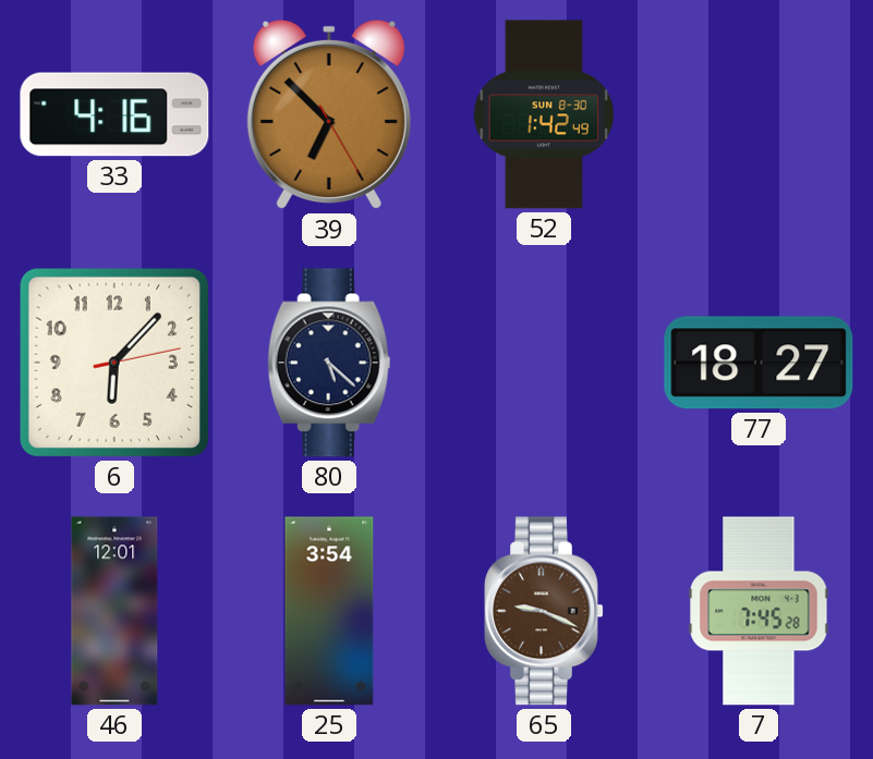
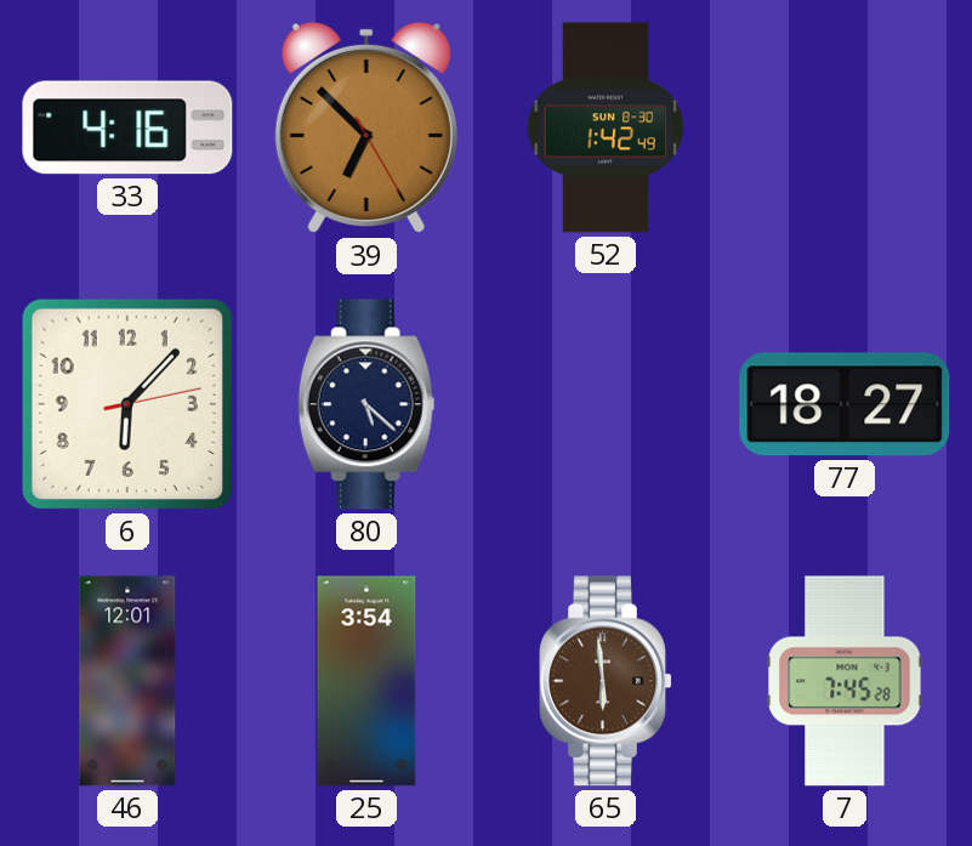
65: 9:19 -> 5:59 (606, 681)
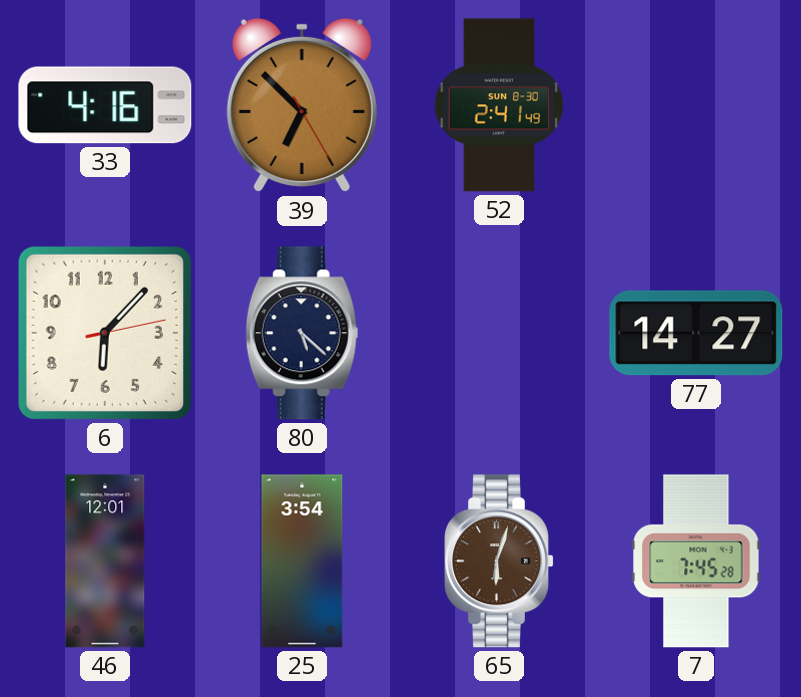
52: 1:42 -> 2:41 (499, 105)
77: 18:27 -> 14:27 (696, 333)
65: 5:59 -> 6:03 (499, 561)
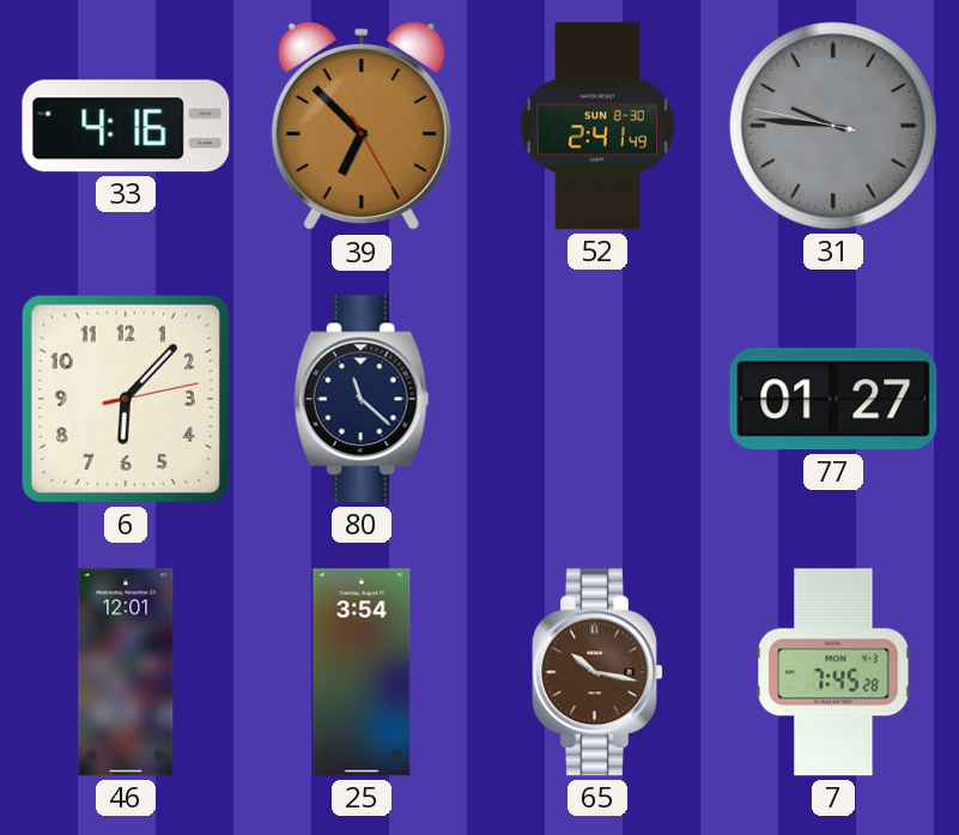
31: none -> 9:45 (834, 127)
80: 5:22 -> 11:22 (362, 399)
77: 14:27 -> 01:27 (833, 399)
65: 6:03 -> 10:17 (597, 672)
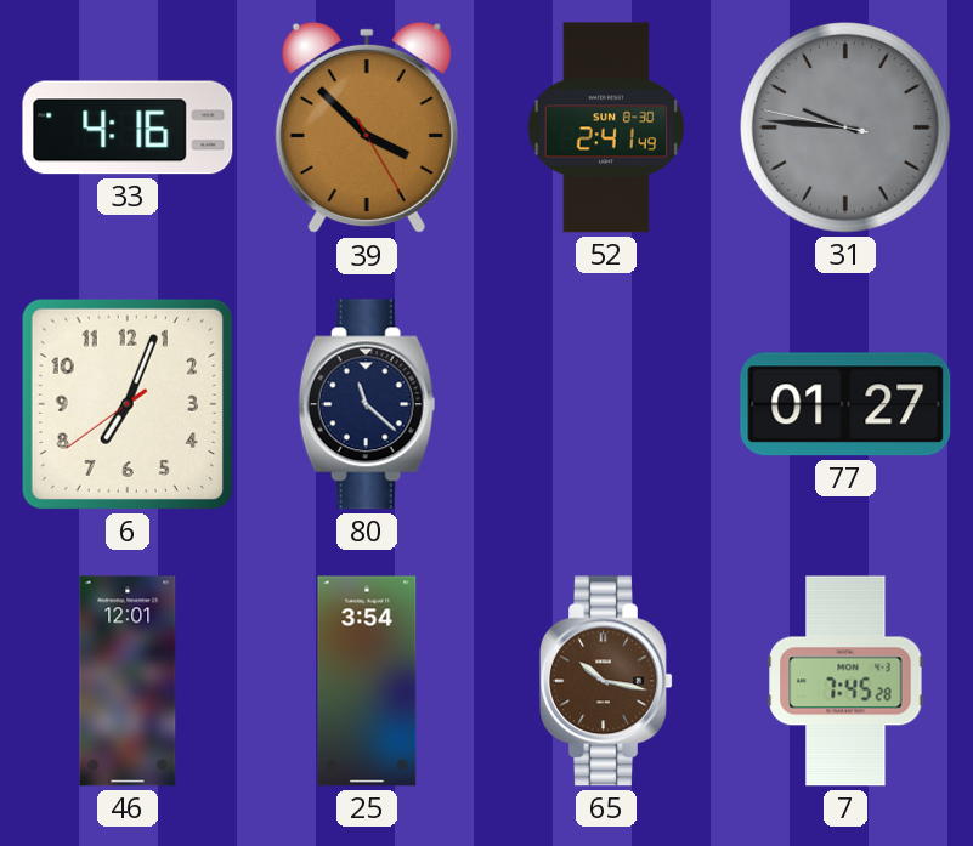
39: 6:52 -> 3:52 (367, 127)
6: 6:07 -> 7:03 (128, 404)
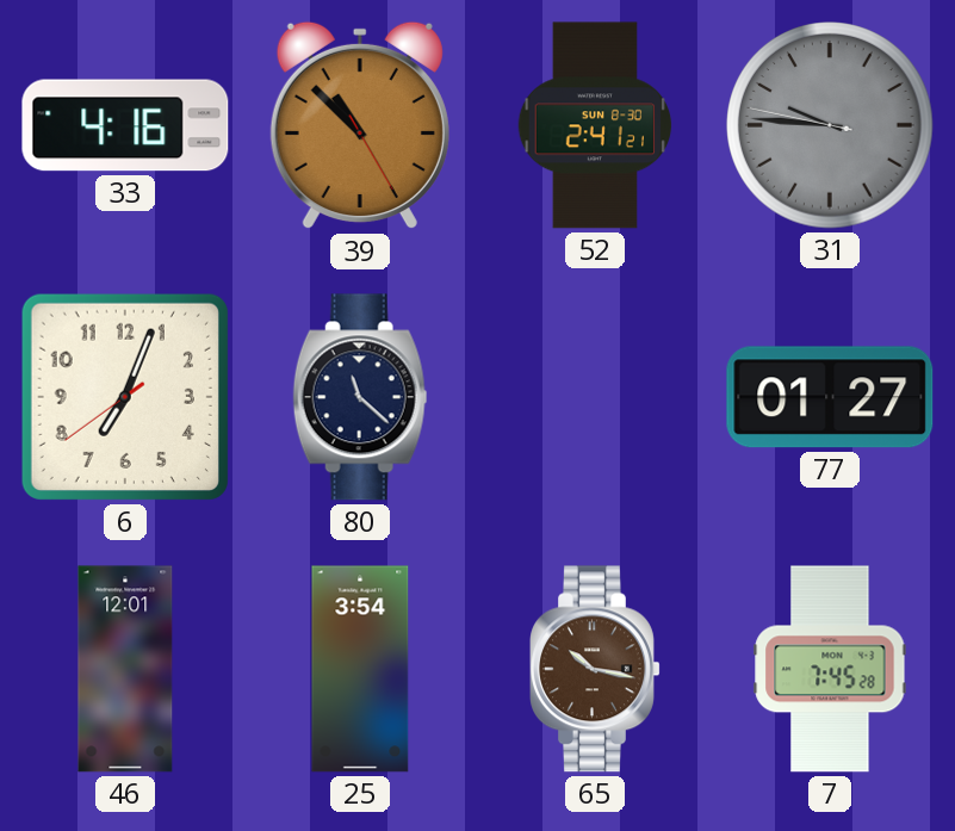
39: 3:52 -> 10:52 (360, 125)
52: 2:41:49 -> 2:41:21 (595, 125)
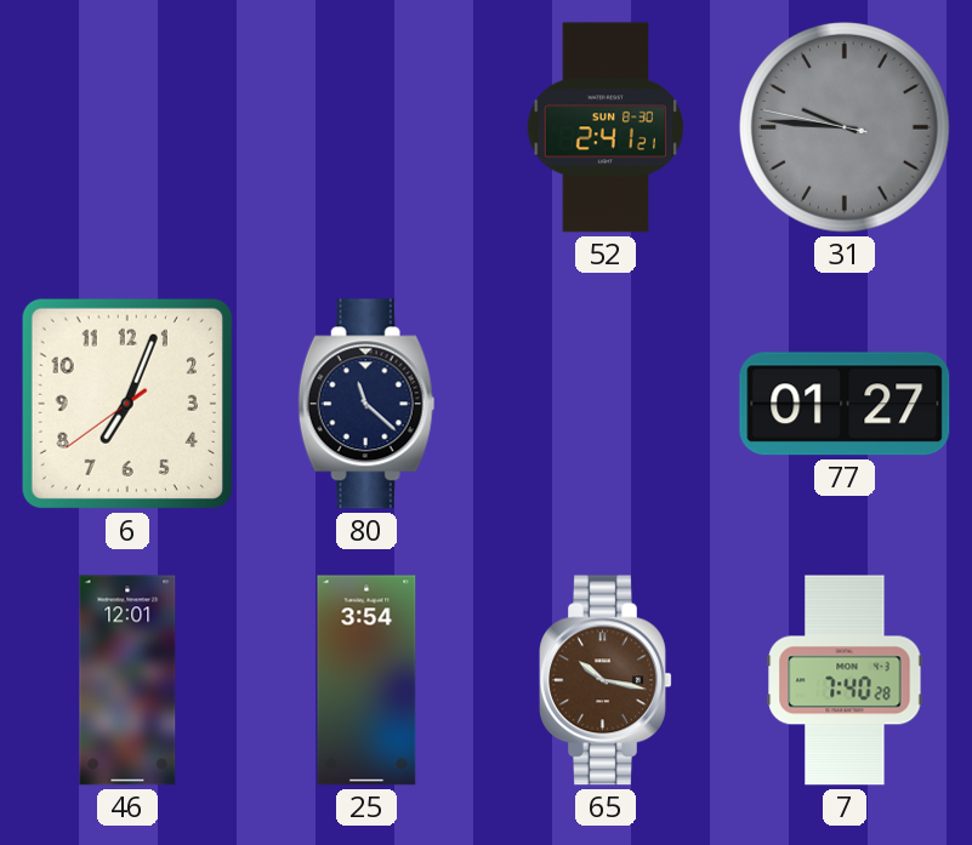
33: 4:16 -> none (125, 125)
39: 10:52 -> none (360, 125)
7: 7:45 -> 7:40 (845, 680)
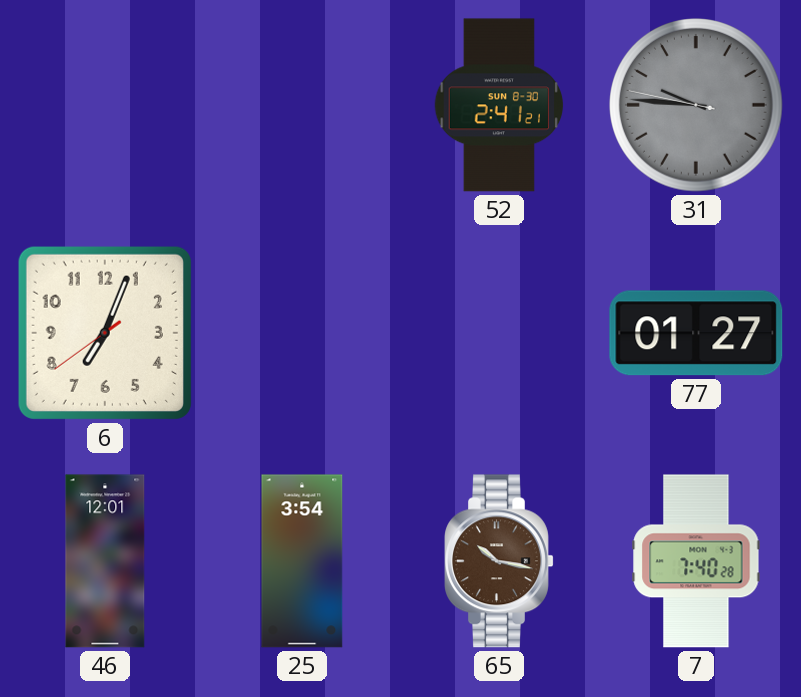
80: 11:22 -> none (366, 404)
